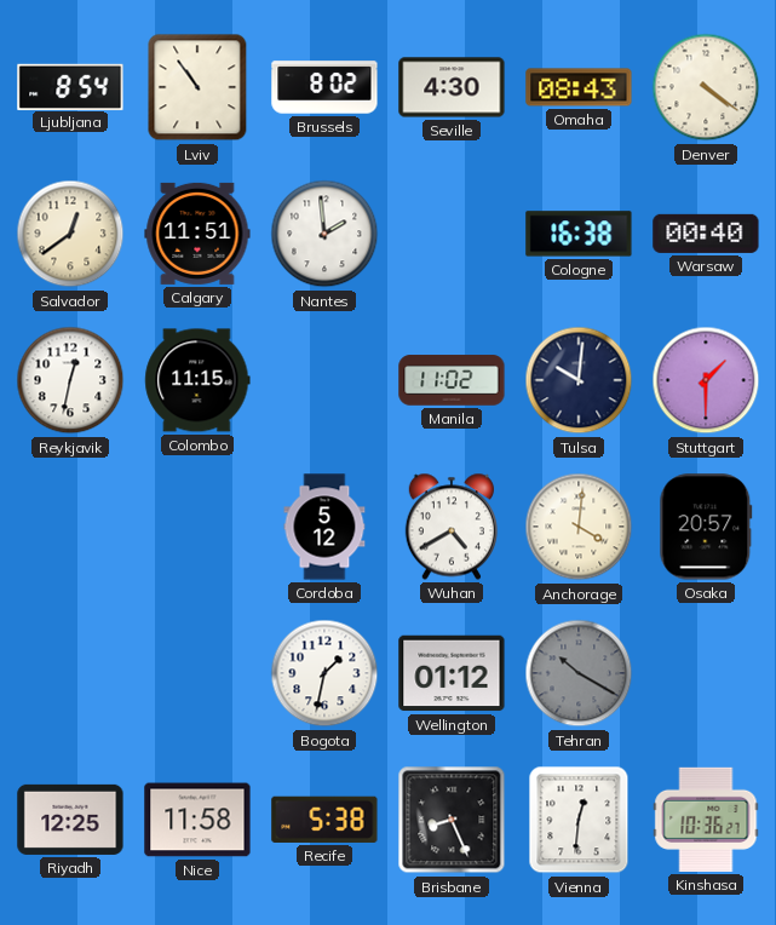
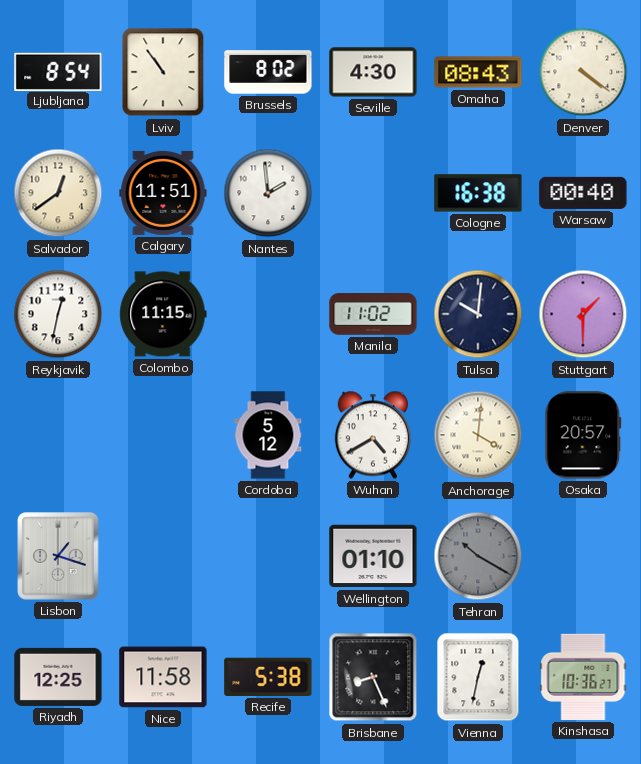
Lisbon: none -> 1:18 (58, 556)
Bogota: 1:32 -> none (324, 673)
Wellington: 01:12 -> 01:10 (373, 556)
Vienna: 12:31 -> 12:32 (478, 677)
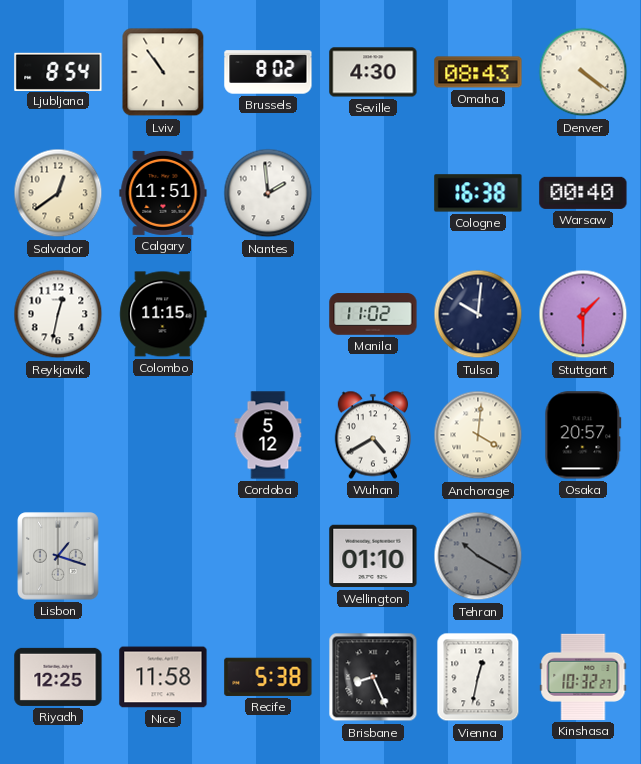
Kinshasa: 10:36 -> 10:32 (583, 677)
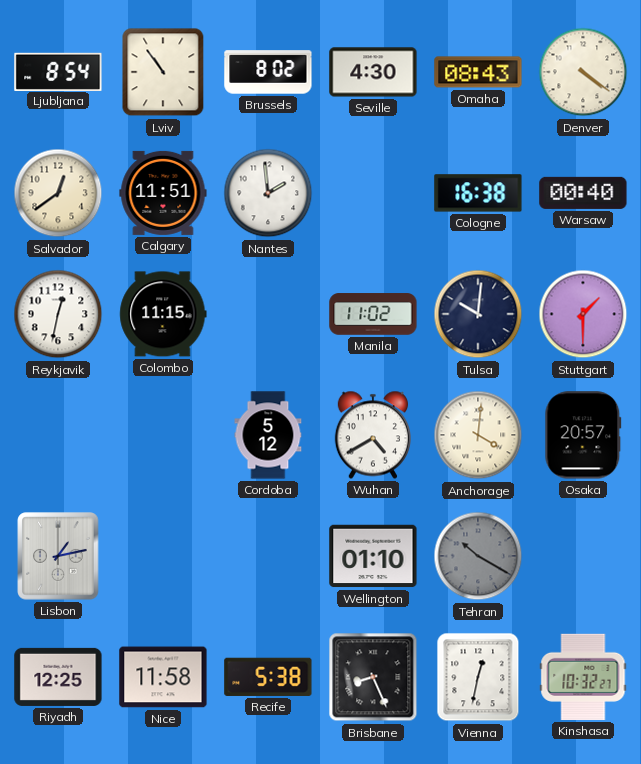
Lisbon: 1:18 -> 1:13 (58, 556)
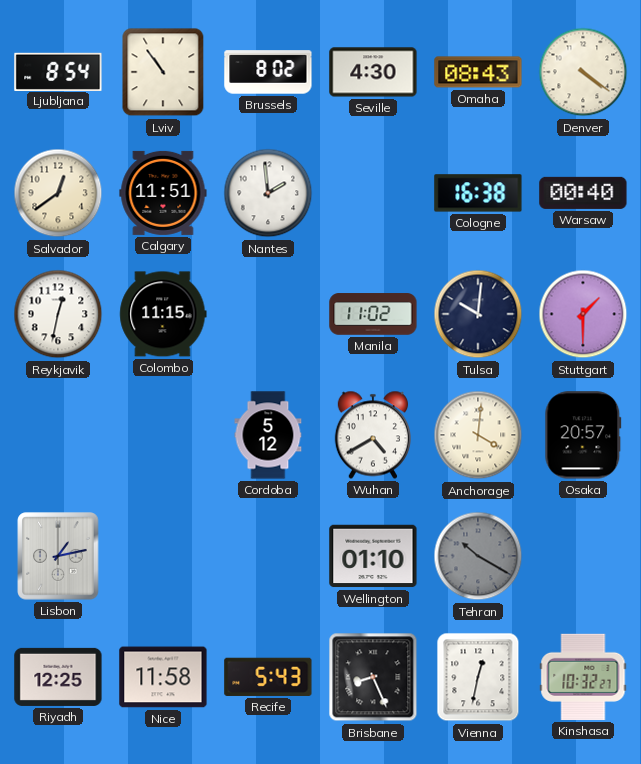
Recife: 5:38 -> 5:43 (268, 677)
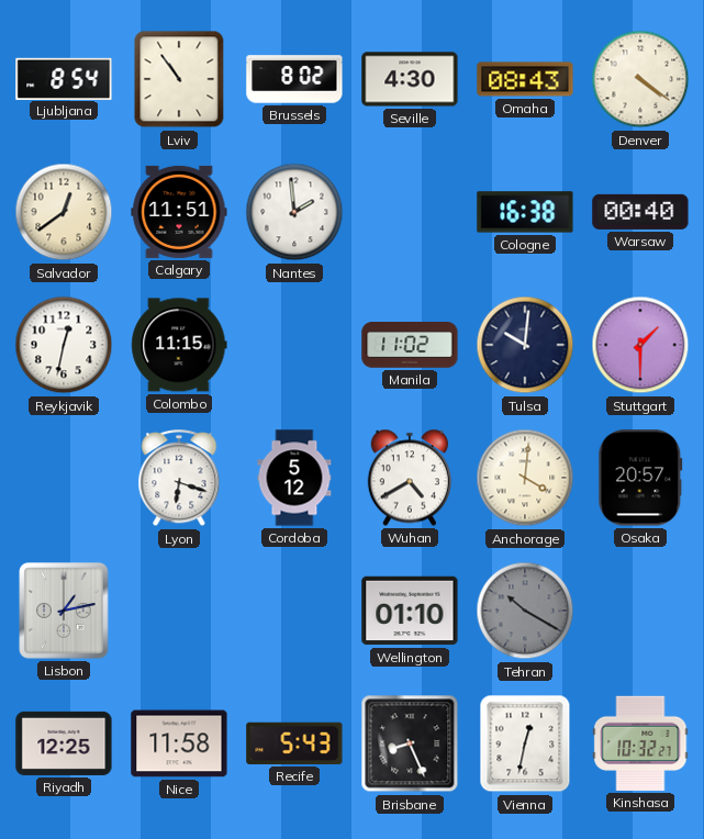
Lyon: none -> 6:18 (179, 479)
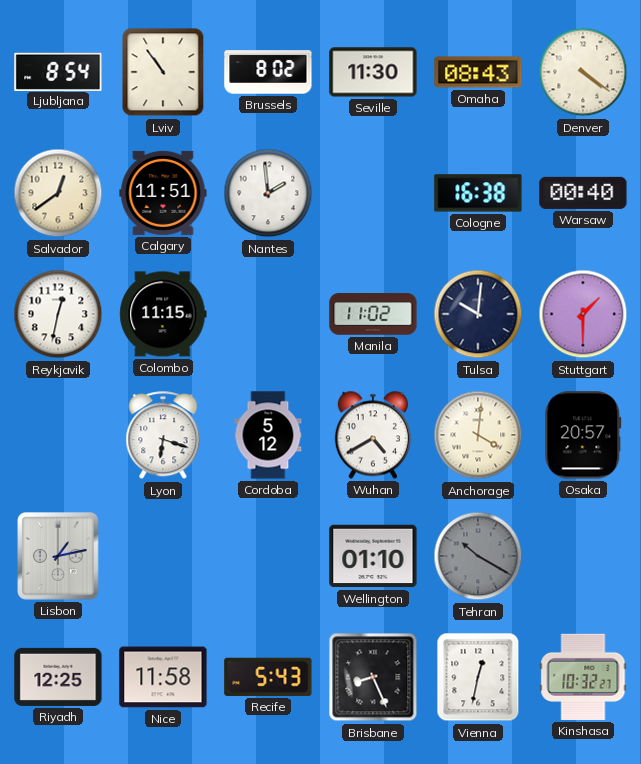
Seville: 4:30 -> 11:30 (373, 72)
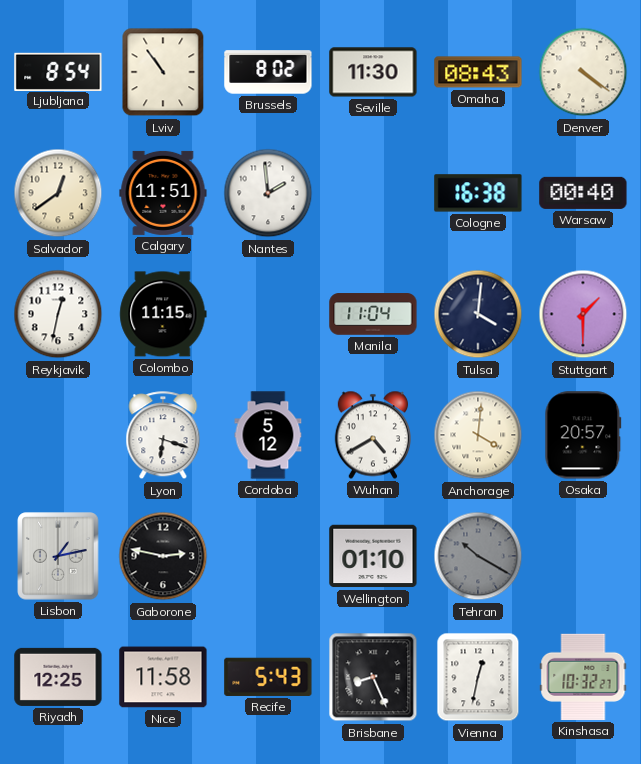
Manila: 11:02 -> 11:04 (373, 314)
Tulsa: 10:01 -> 4:01 (478, 314)
Gaborone: none -> 2:47 (163, 556)
